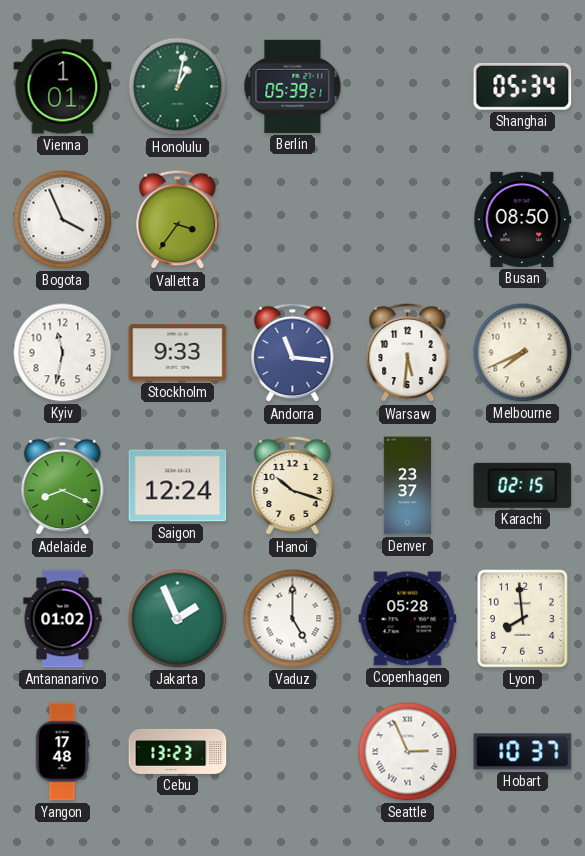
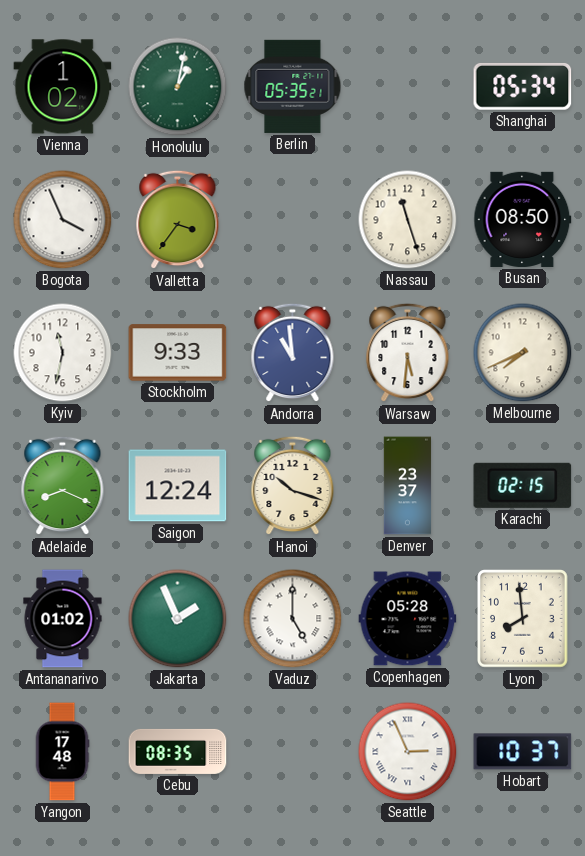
Vienna: 1:01 -> 1:02 (63, 87)
Berlin: 05:39 -> 05:35 (293, 86)
Nassau: none -> 11:27 (408, 220)
Andorra: 11:16 -> 10:59 (293, 353)
Cebu: 13:23 -> 08:35 (178, 751)
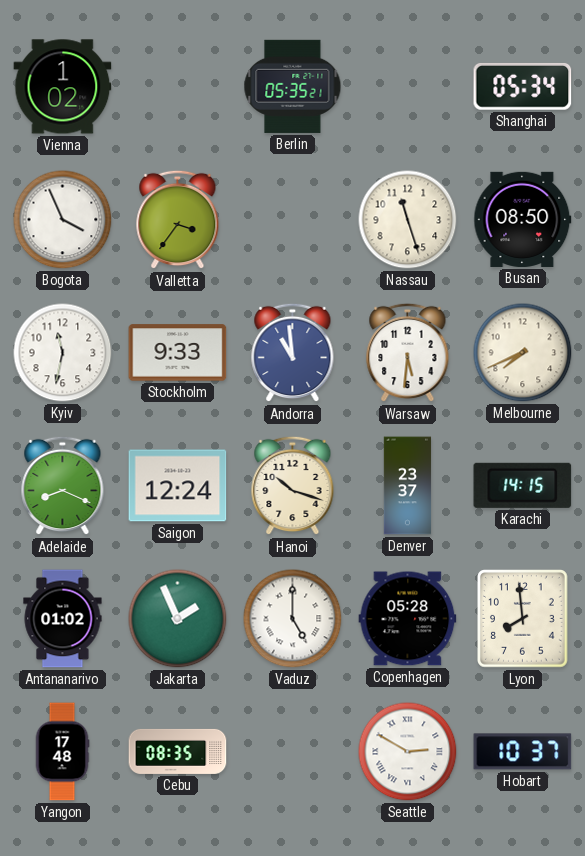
Honolulu: 1:02 -> none (178, 87)
Karachi: 02:15 -> 14:15 (523, 485)
Seattle: 2:56 -> 2:50 (408, 752)
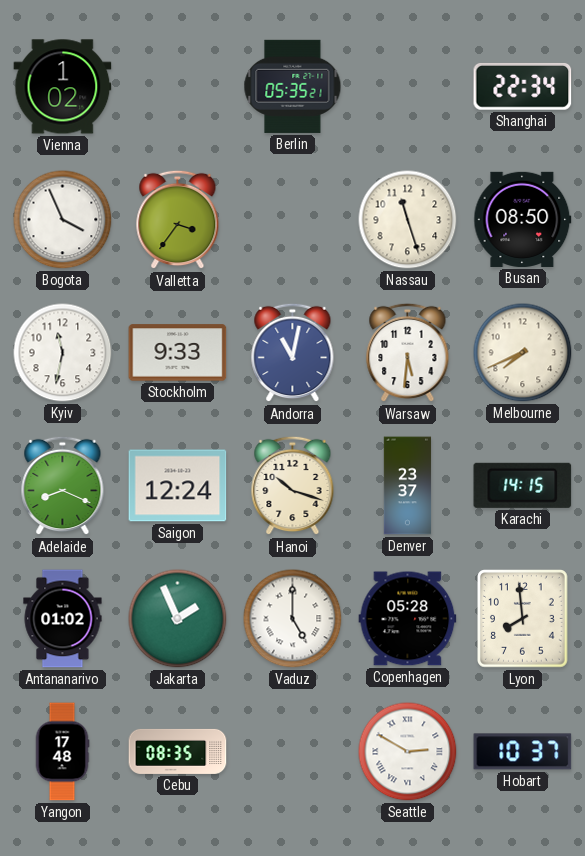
Shanghai: 05:34 -> 22:34 (523, 86)
Andorra: 10:59 -> 11:02 (293, 353)
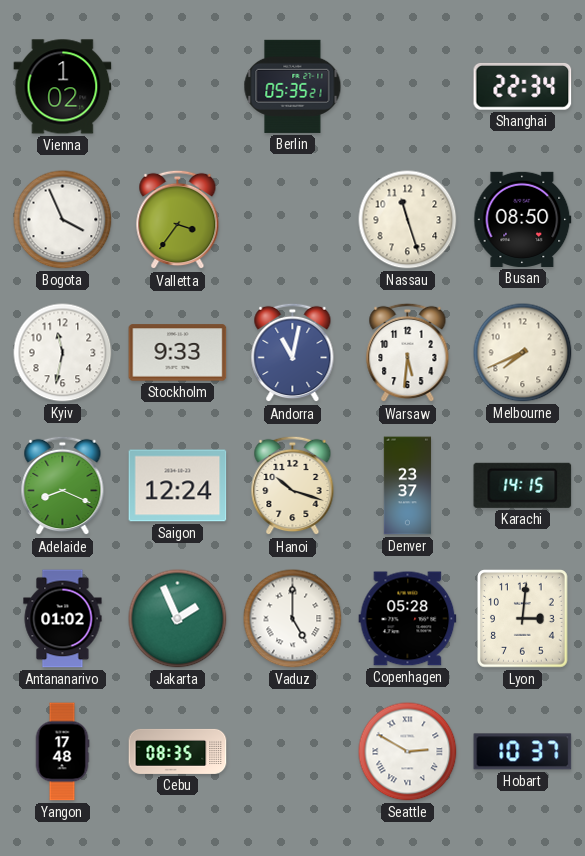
Lyon: 7:59 -> 3:01 (523, 619)
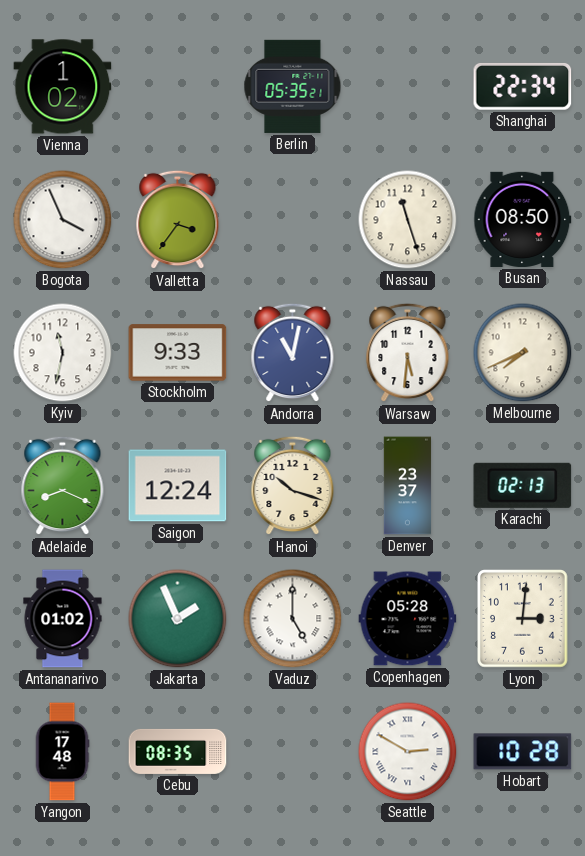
Karachi: 14:15 -> 02:13 (523, 485)
Hobart: 10:37 -> 10:28 (523, 752)
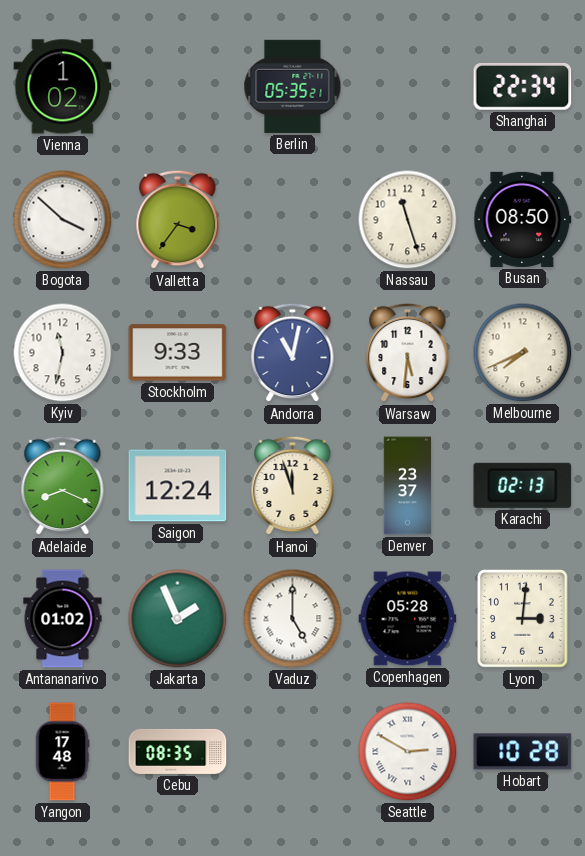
Bogota: 3:56 -> 3:52 (63, 220)
Hanoi: 10:18 -> 11:57 (293, 486)
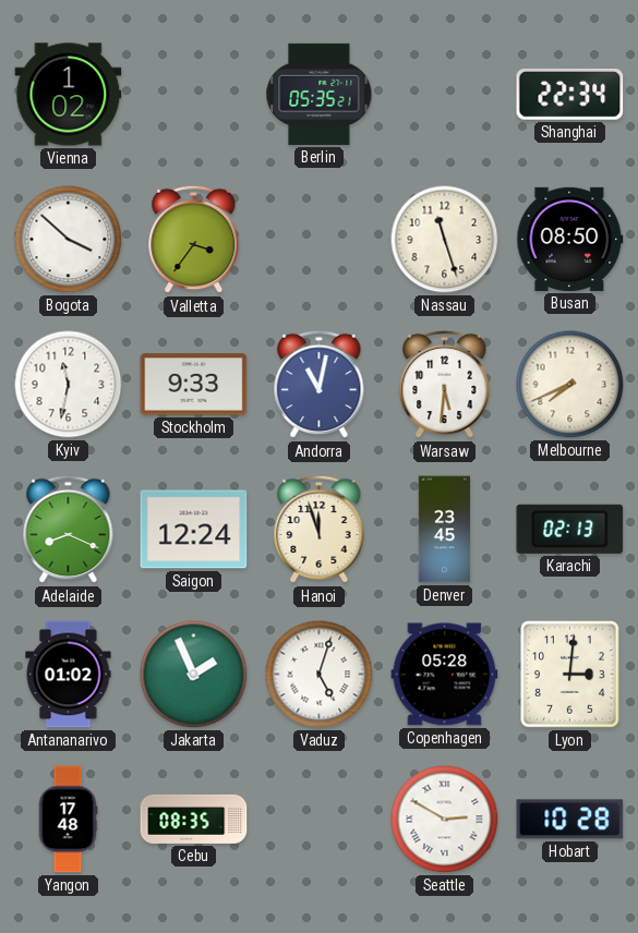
Denver: 23:37 -> 23:45 (445, 530)
Vaduz: 5:00 -> 5:03 (320, 675)
